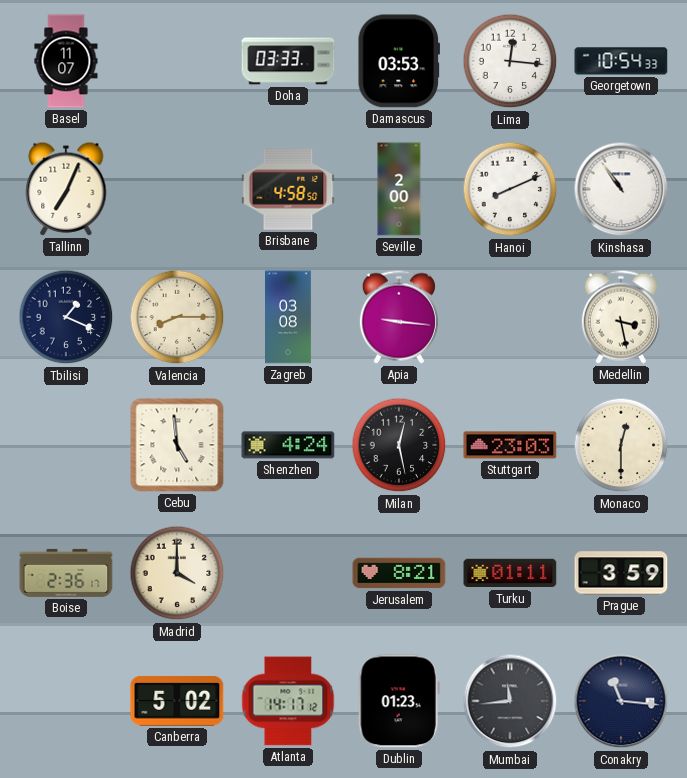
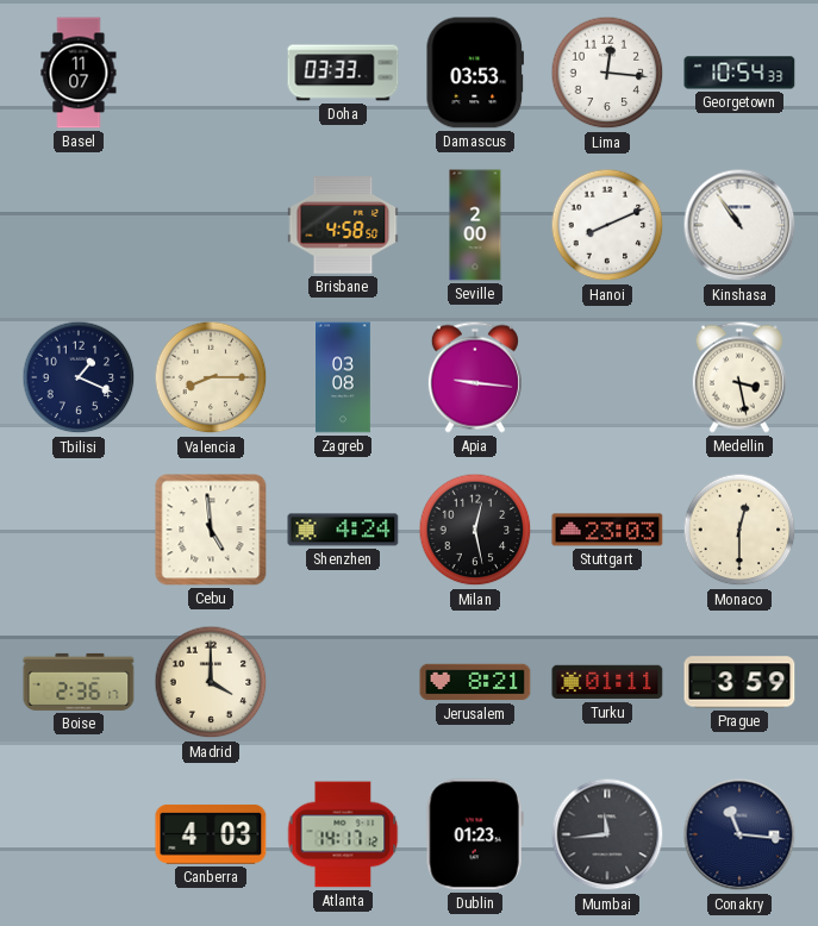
Tallinn: 7:04 -> none (66, 189)
Canberra: 5:02 -> 4:03 (211, 834)
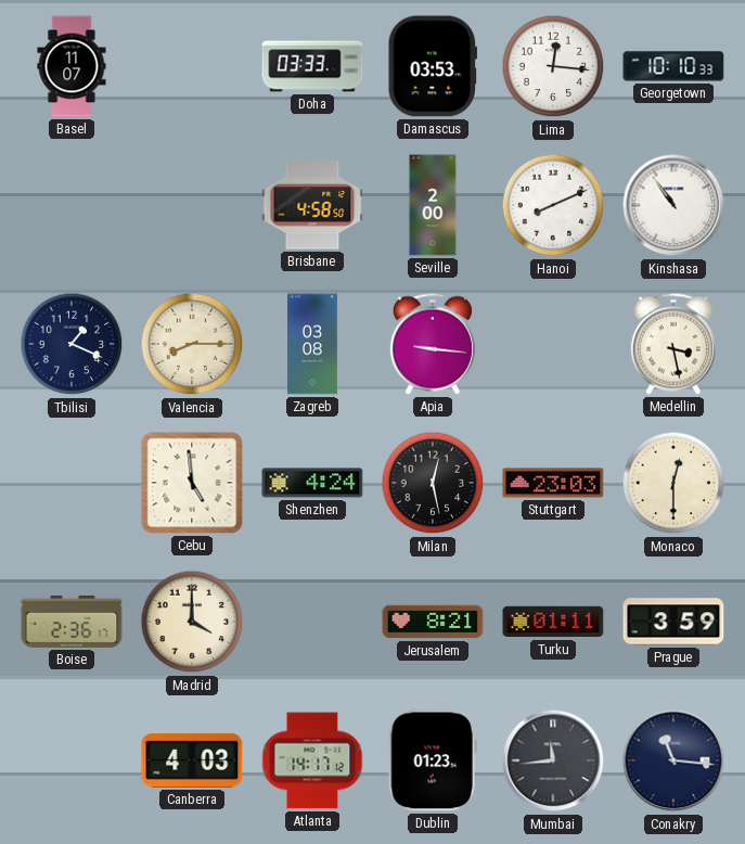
Georgetown: 10:54 -> 10:10 (673, 66)
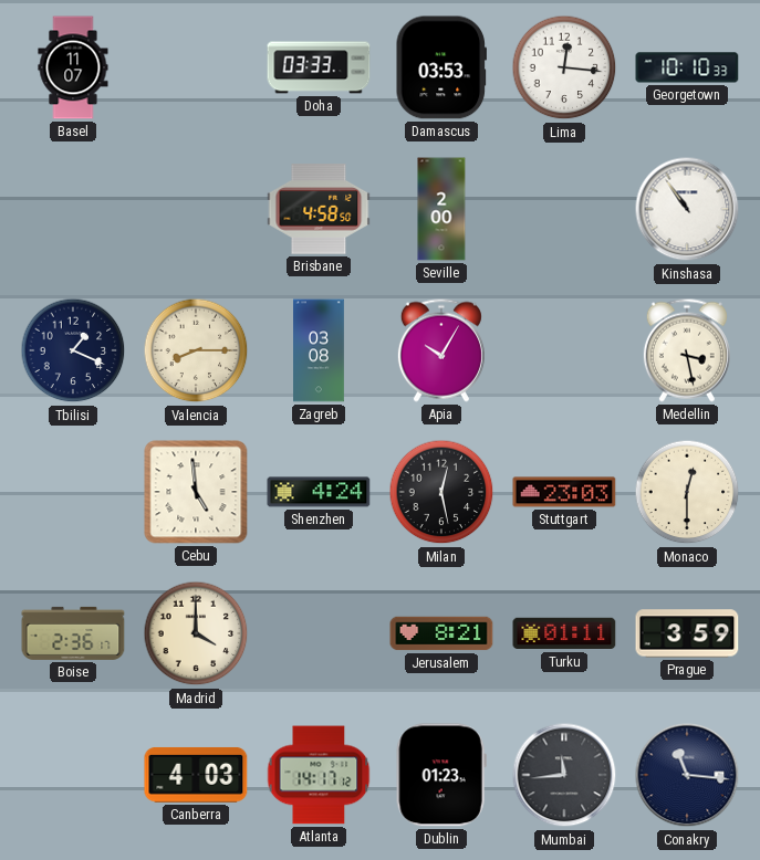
Hanoi: 8:11 -> none (553, 205)
Apia: 9:16 -> 10:05 (441, 350)
